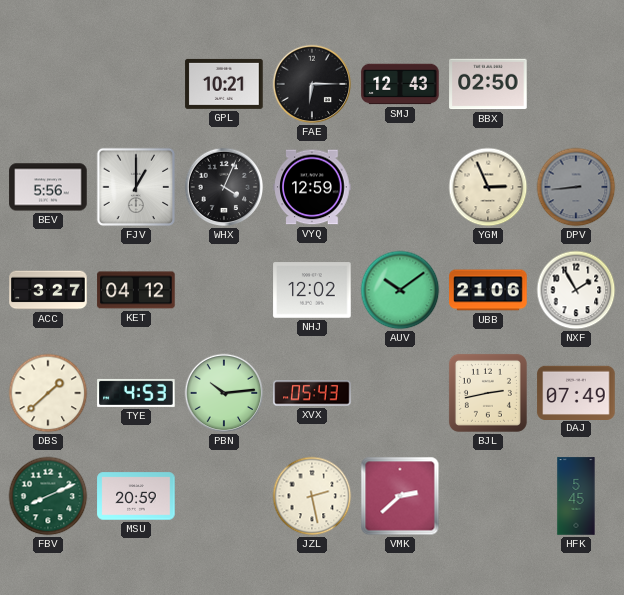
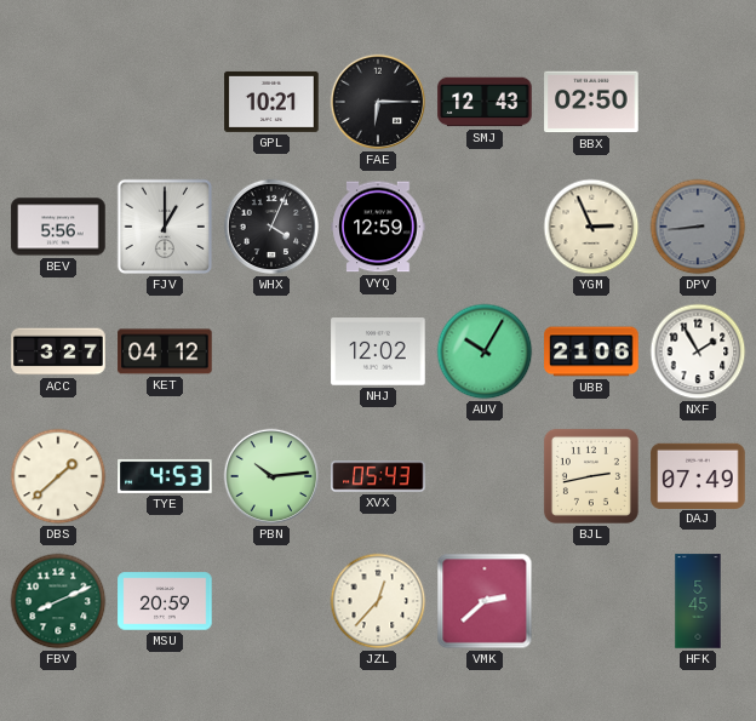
AUV: 10:09 -> 10:05 (485, 351)
JZL: 2:28 -> 12:37 (378, 601)
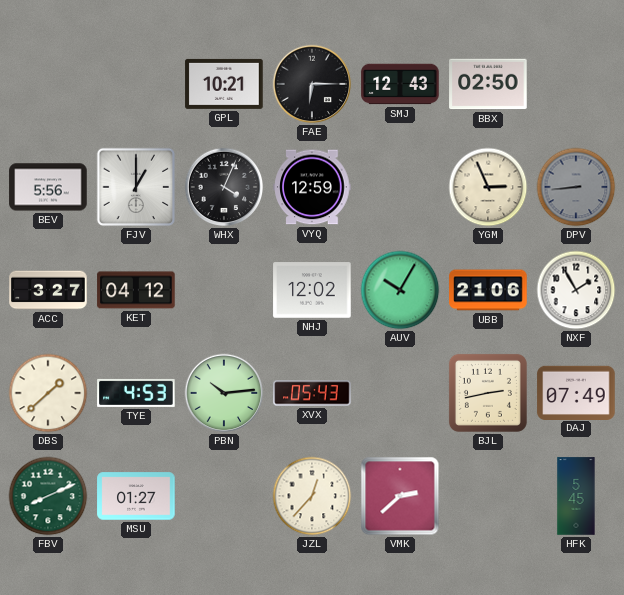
MSU: 20:59 -> 01:27 (136, 496)
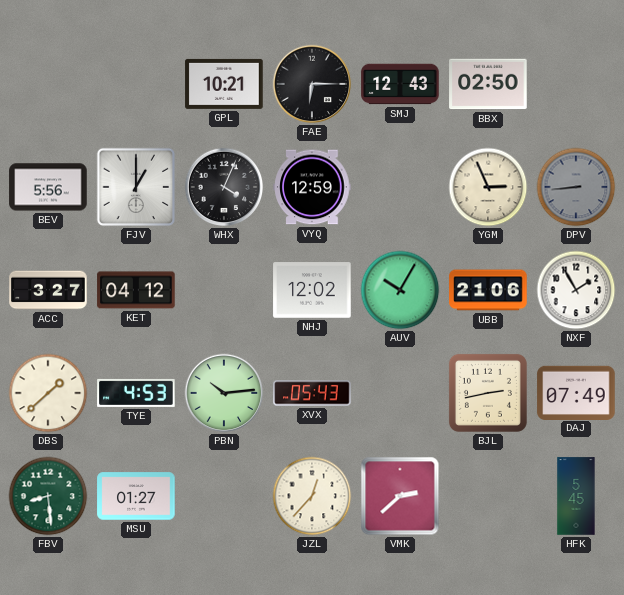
FBV: 8:11 -> 8:29 (48, 496)
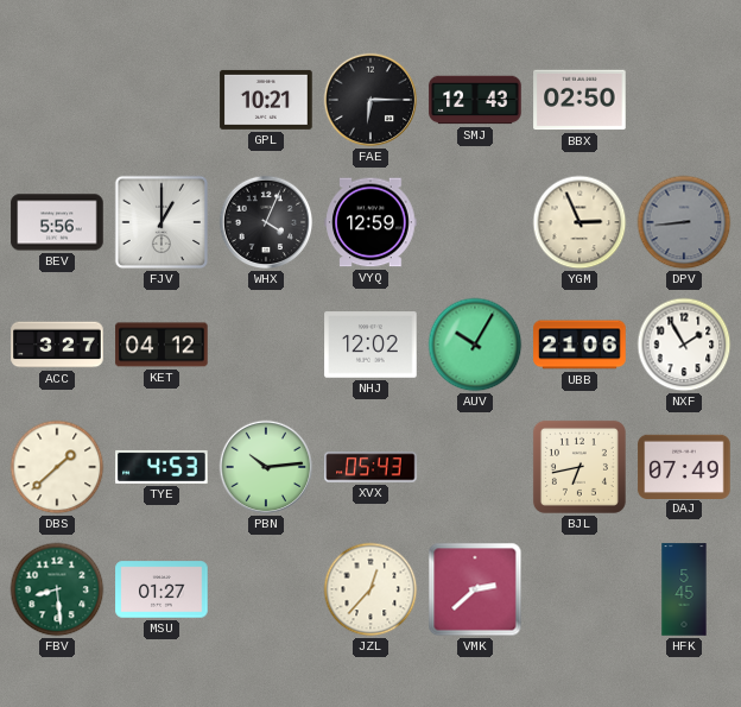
BJL: 2:43 -> 6:43 (579, 467)
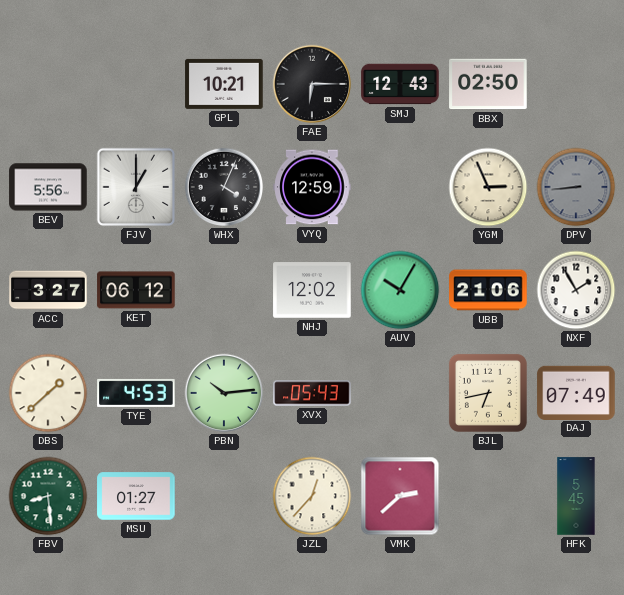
KET: 04:12 -> 06:12 (136, 290)
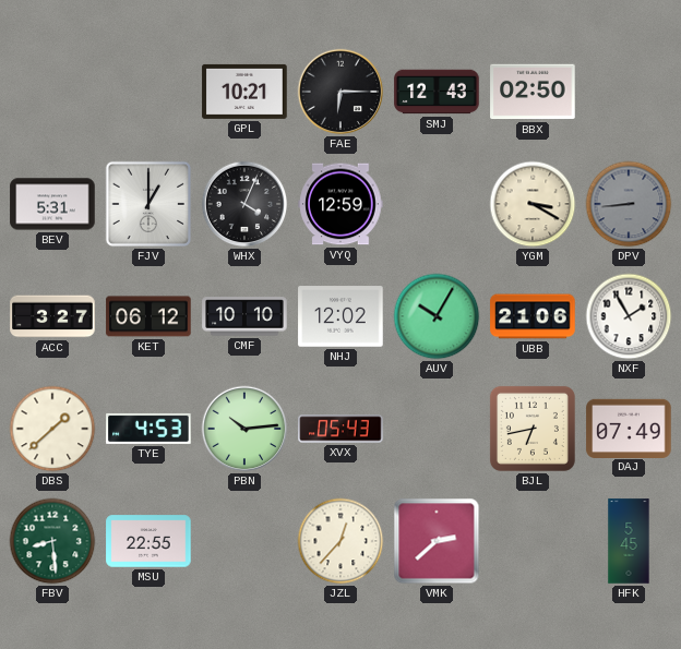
BEV: 5:56 -> 5:31 (52, 204)
YGM: 2:56 -> 3:20 (533, 204)
CMF: none -> 10:10 (244, 316)
MSU: 01:27 -> 22:55 (148, 541)
